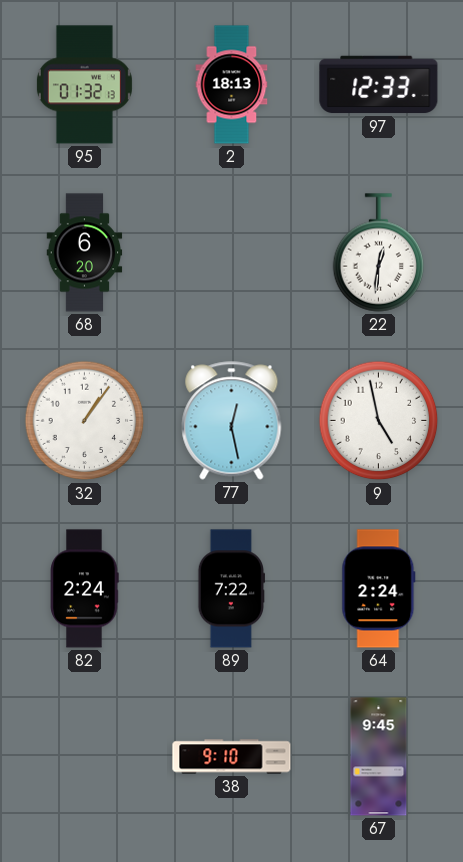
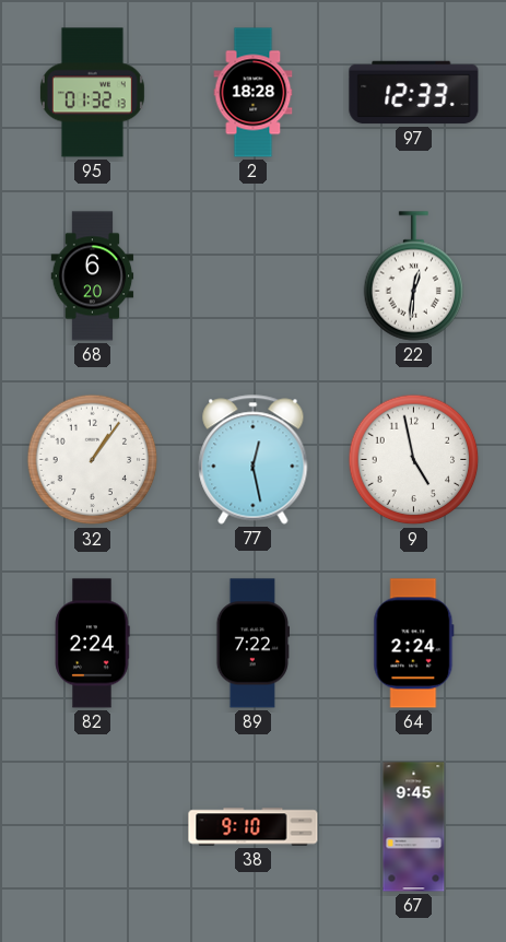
2: 18:13 -> 18:28 (254, 93)
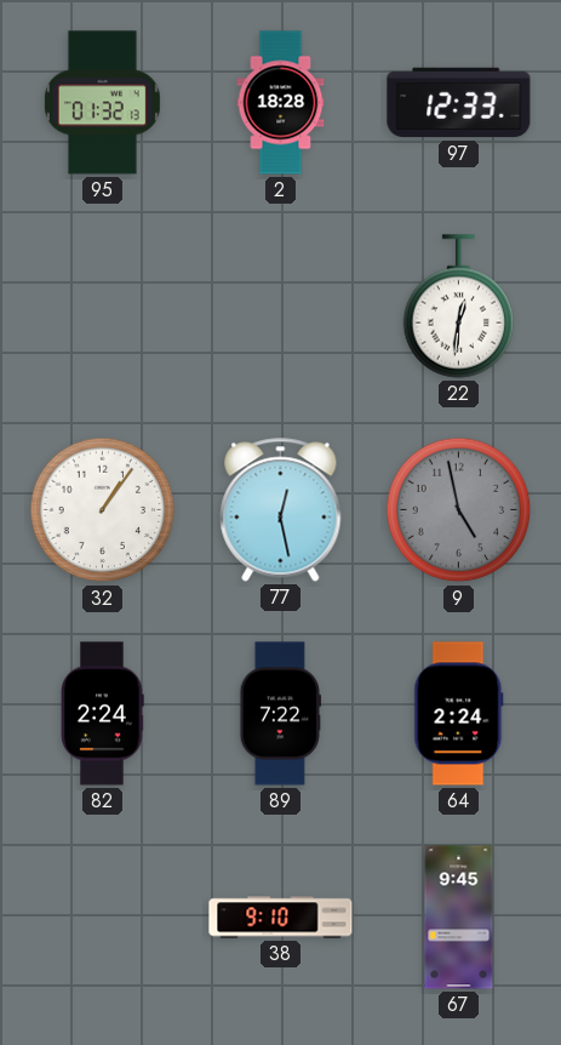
68: 6:20 -> none (93, 276)
9 dial: white -> grey (459, 510)
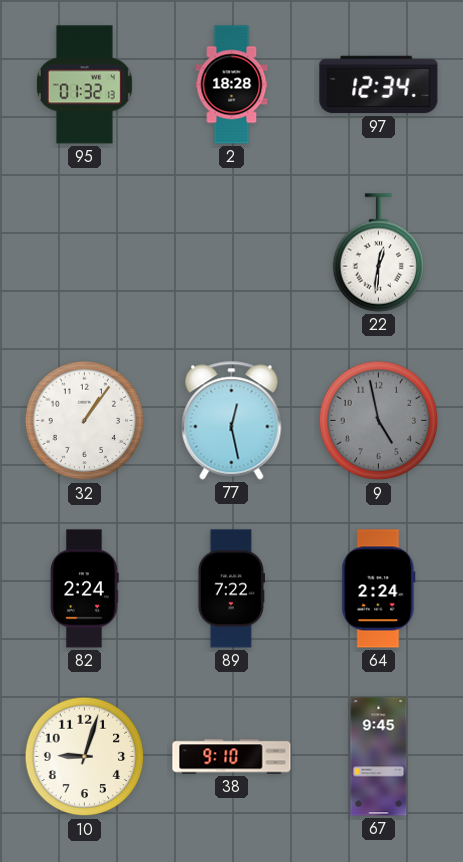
97: 12:33 -> 12:34 (379, 85)
10: none -> 9:03 (85, 757)
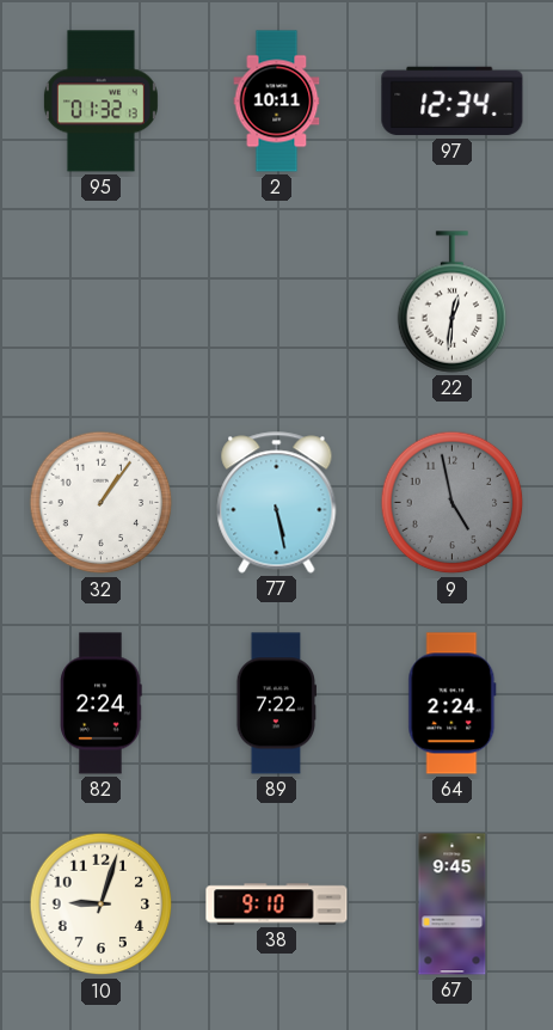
2: 18:28 -> 10:11 (277, 102)
77: 12:28 -> 5:28 (277, 503)
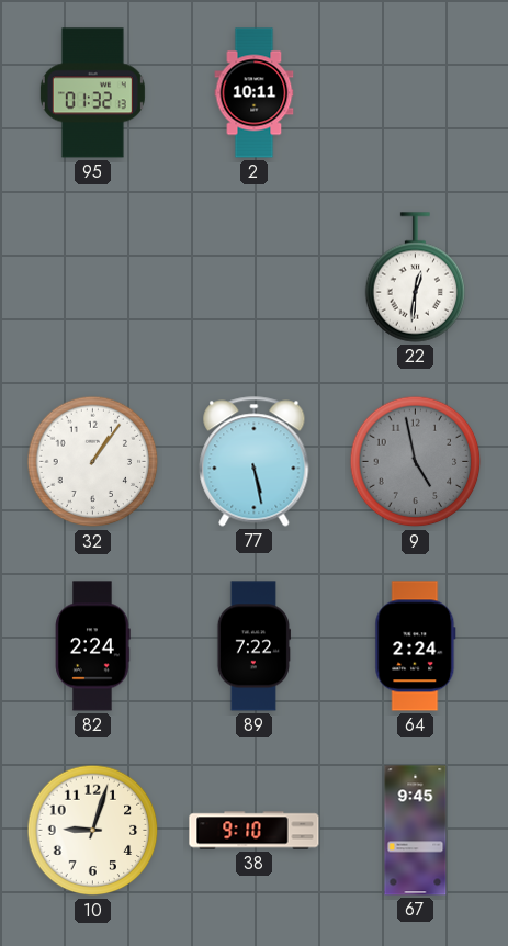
97: 12:34 -> none (453, 102)
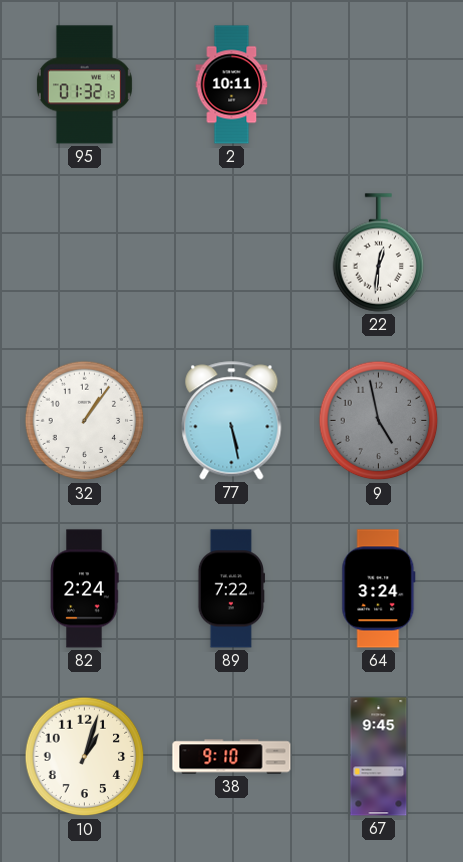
64: 2:24 -> 3:24 (379, 589)
10: 9:03 -> 1:03 (85, 757)
